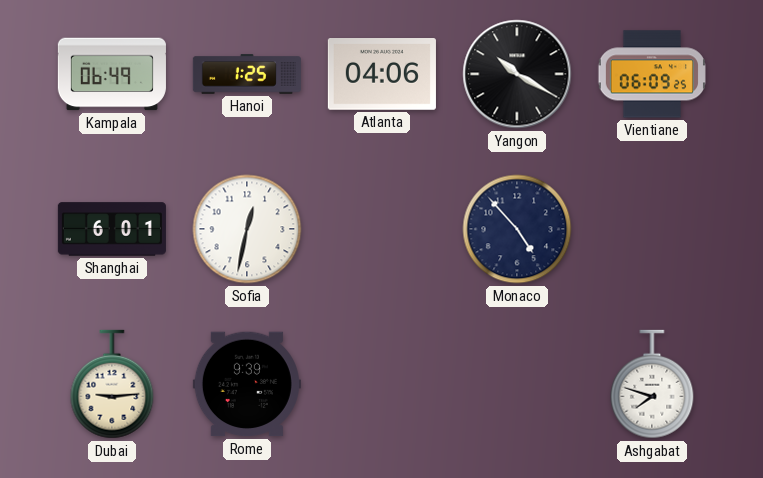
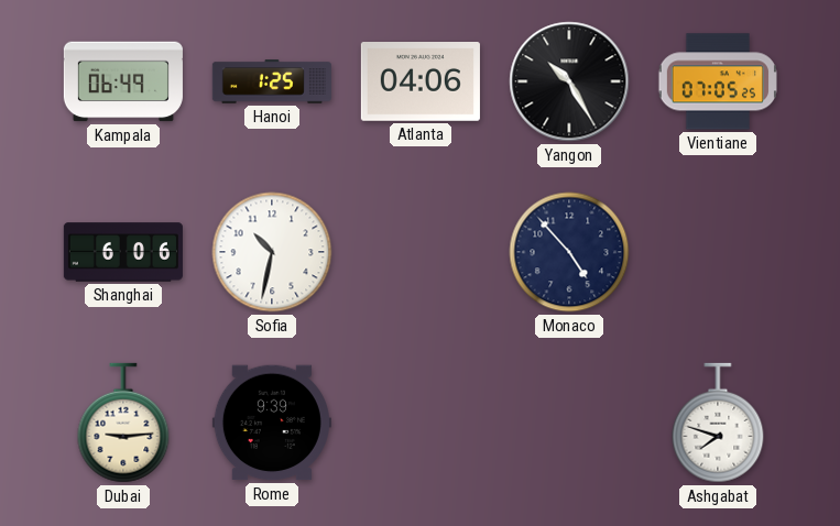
Yangon: 10:20 -> 10:25 (569, 81)
Vientiane: 06:09 -> 07:05 (718, 81)
Shanghai: 6:01 -> 6:06 (123, 252)
Sofia: 12:32 -> 10:32 (272, 252)
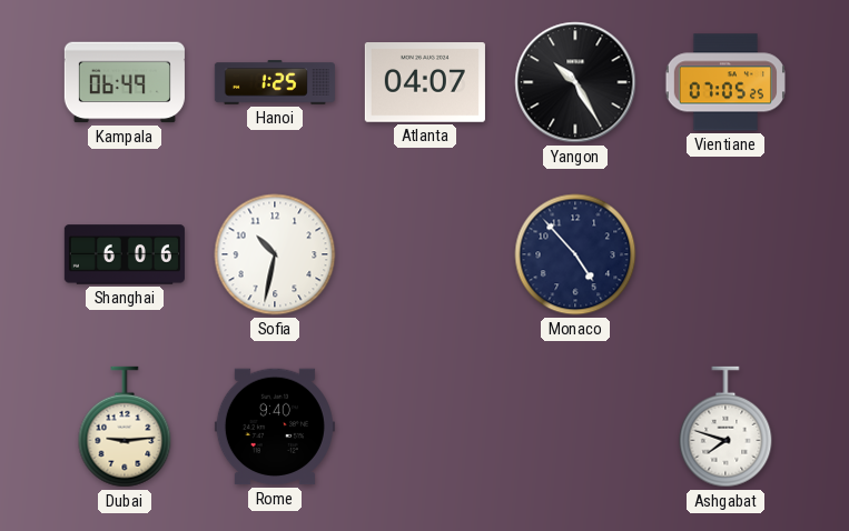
Atlanta: 04:06 -> 04:07 (425, 83)
Rome: 9:39 -> 9:40 (275, 427)
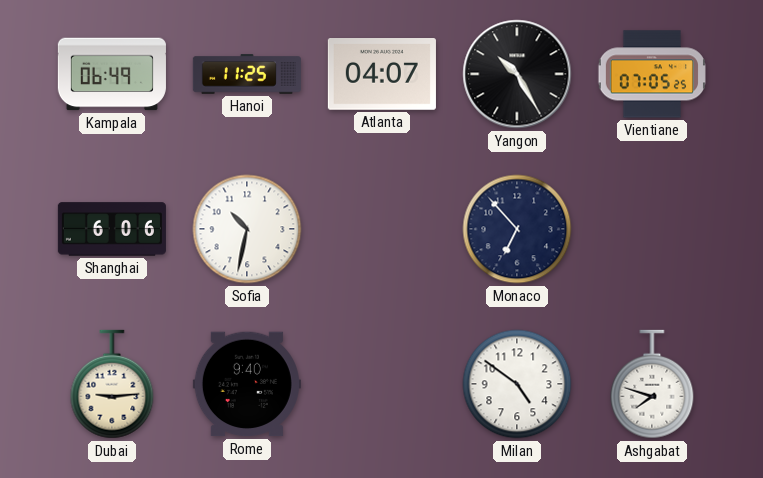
Hanoi: 1:25 -> 11:25 (247, 74)
Monaco: 4:53 -> 6:53 (517, 229)
Milan: none -> 4:51 (517, 384)
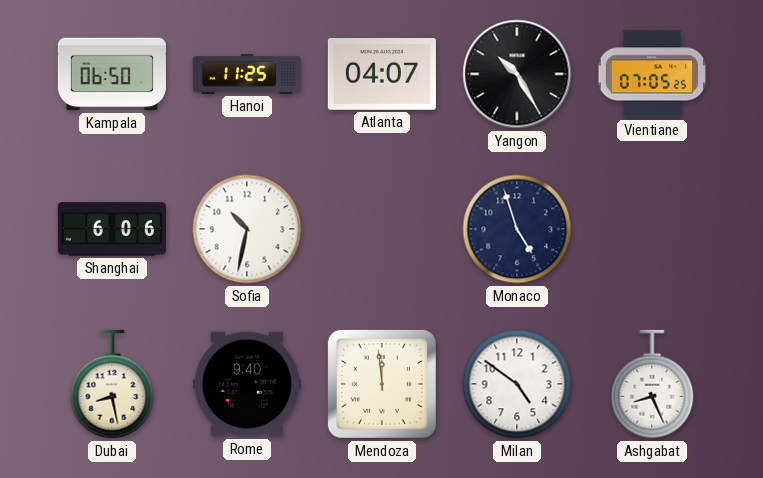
Kampala: 06:49 -> 06:50 (112, 74)
Monaco: 6:53 -> 4:57 (517, 229)
Dubai: 9:14 -> 8:28 (112, 384)
Mendoza: none -> 11:59 (382, 384)
Ashgabat: 7:48 -> 8:26 (652, 384)
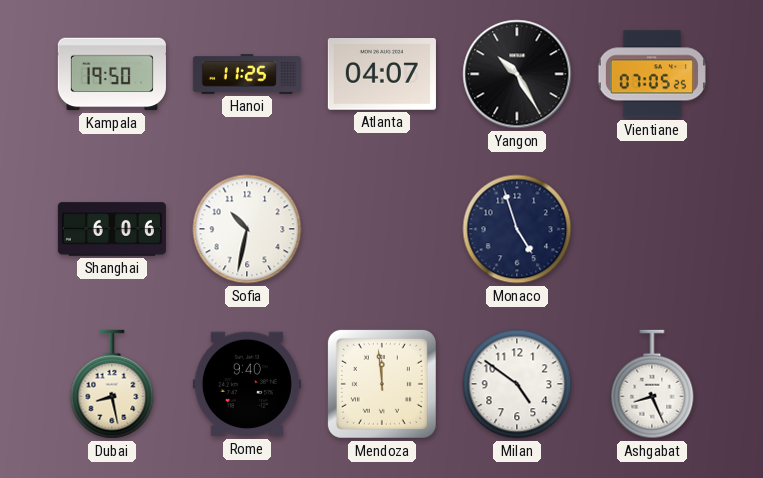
Kampala: 06:50 -> 19:50 (112, 74)
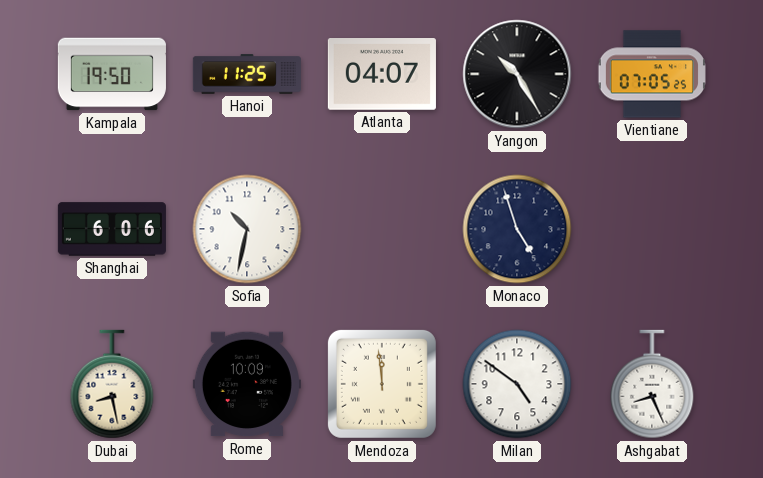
Rome: 9:40 -> 10:09 (247, 384)
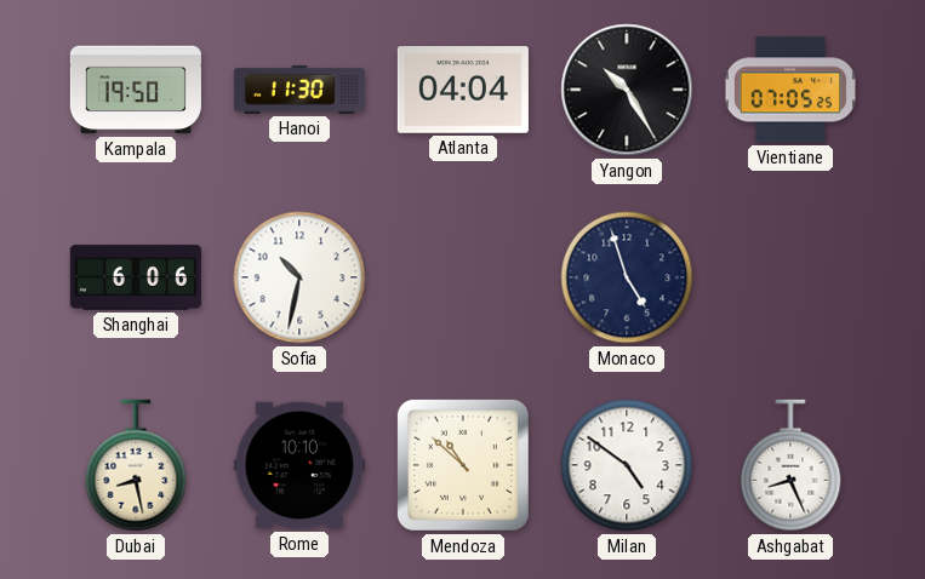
Hanoi: 11:25 -> 11:30 (299, 90)
Atlanta: 04:07 -> 04:04 (463, 91)
Rome: 10:09 -> 10:10 (299, 465)
Mendoza: 11:59 -> 10:52 (463, 465)
